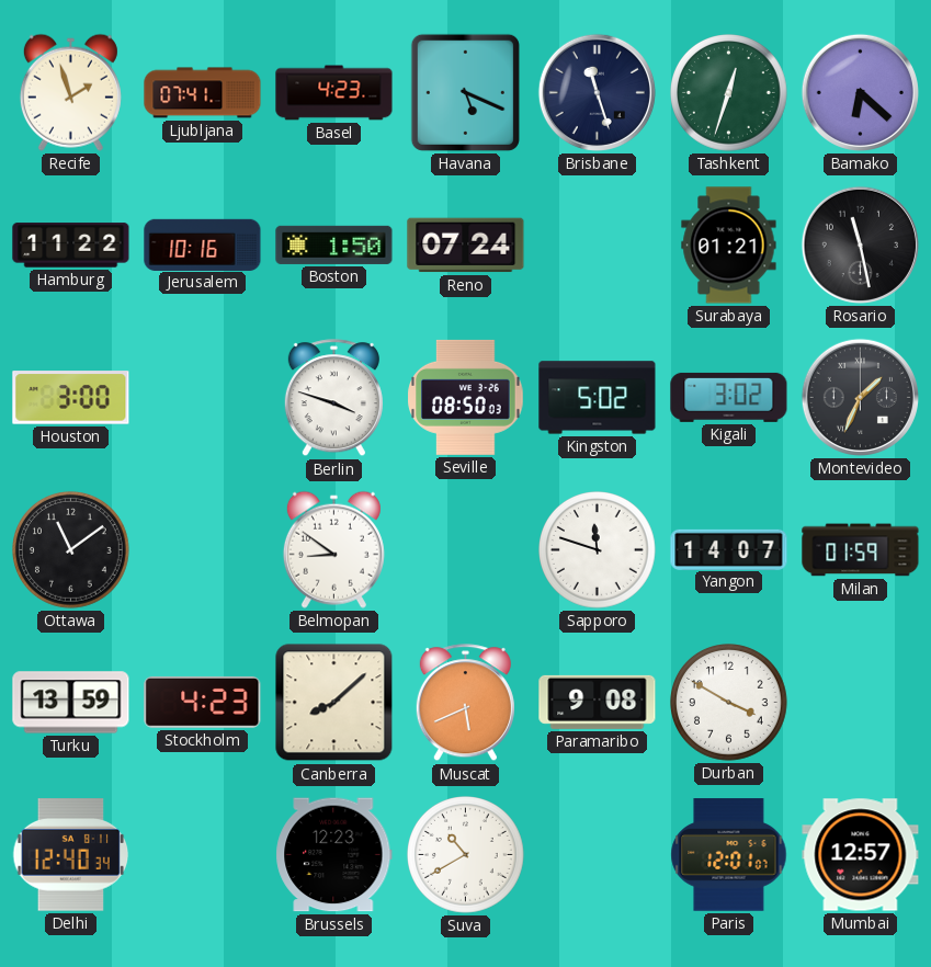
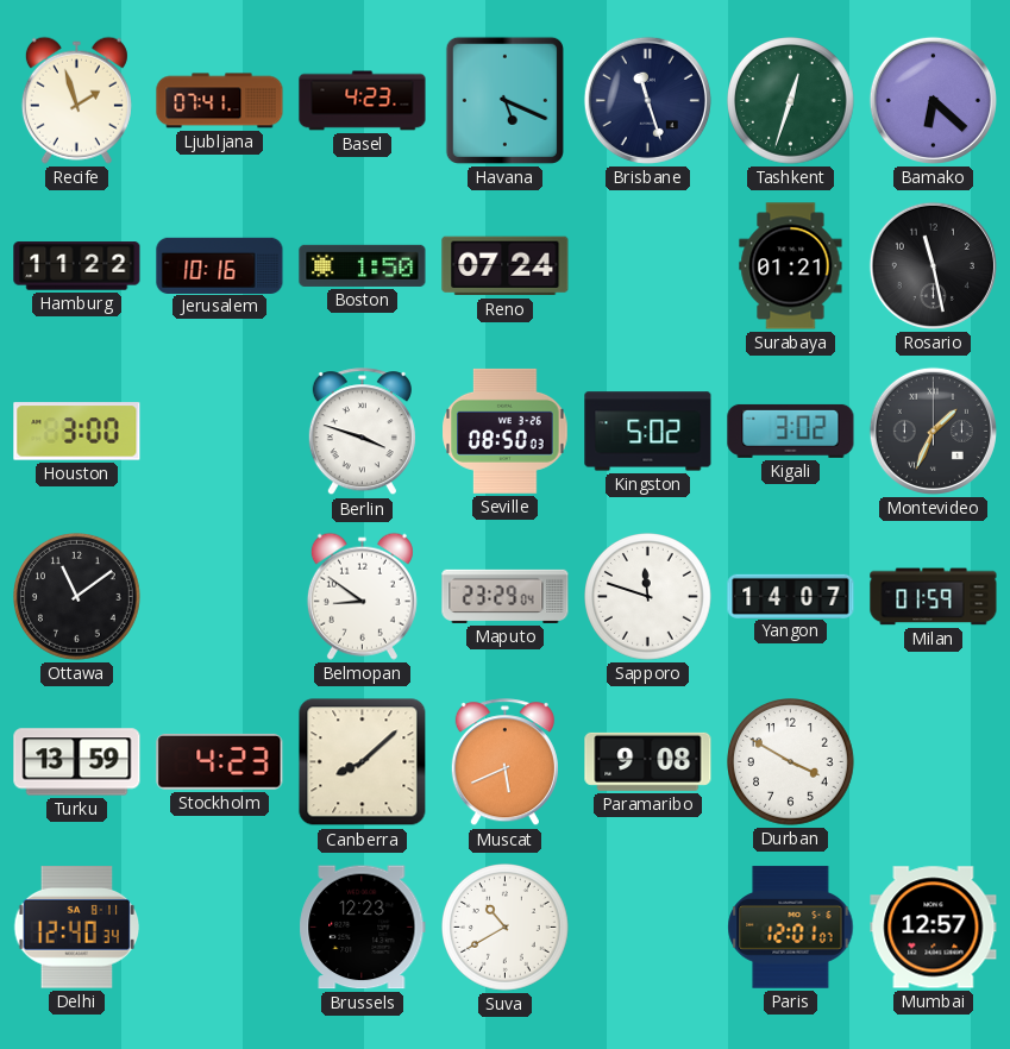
Maputo: none -> 23:29 (506, 596)
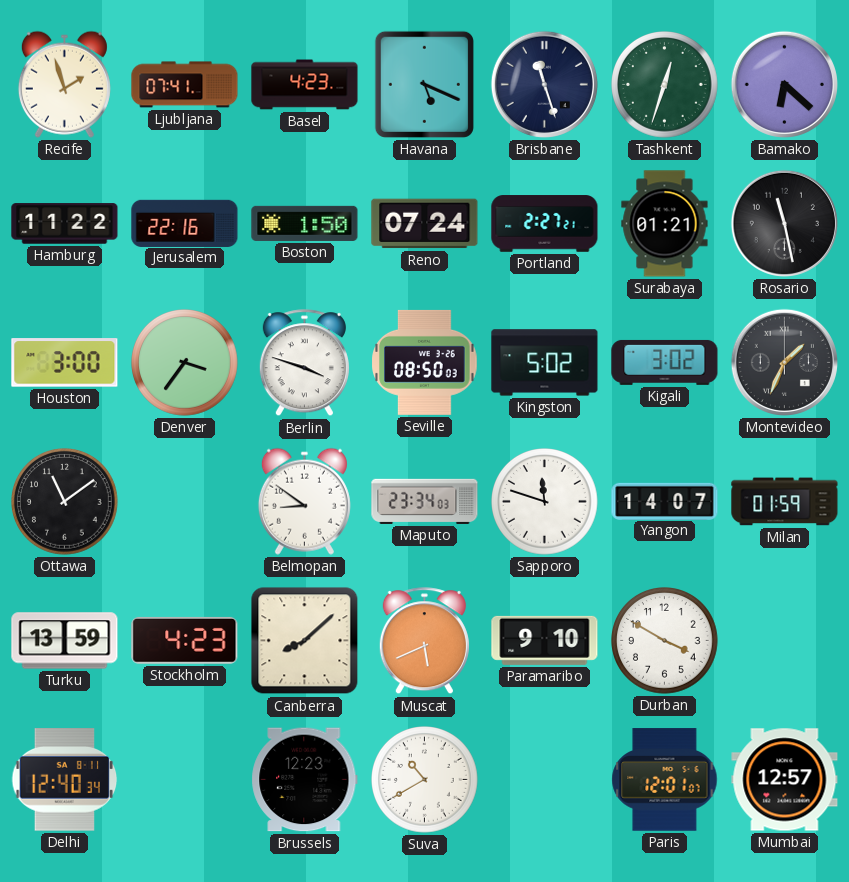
Jerusalem: 10:16 -> 22:16 (185, 223)
Portland: none -> 2:27 (545, 224)
Denver: none -> 3:36 (185, 363)
Maputo: 23:29 -> 23:34 (425, 501)
Paramaribo: 9:08 -> 9:10 (545, 640)
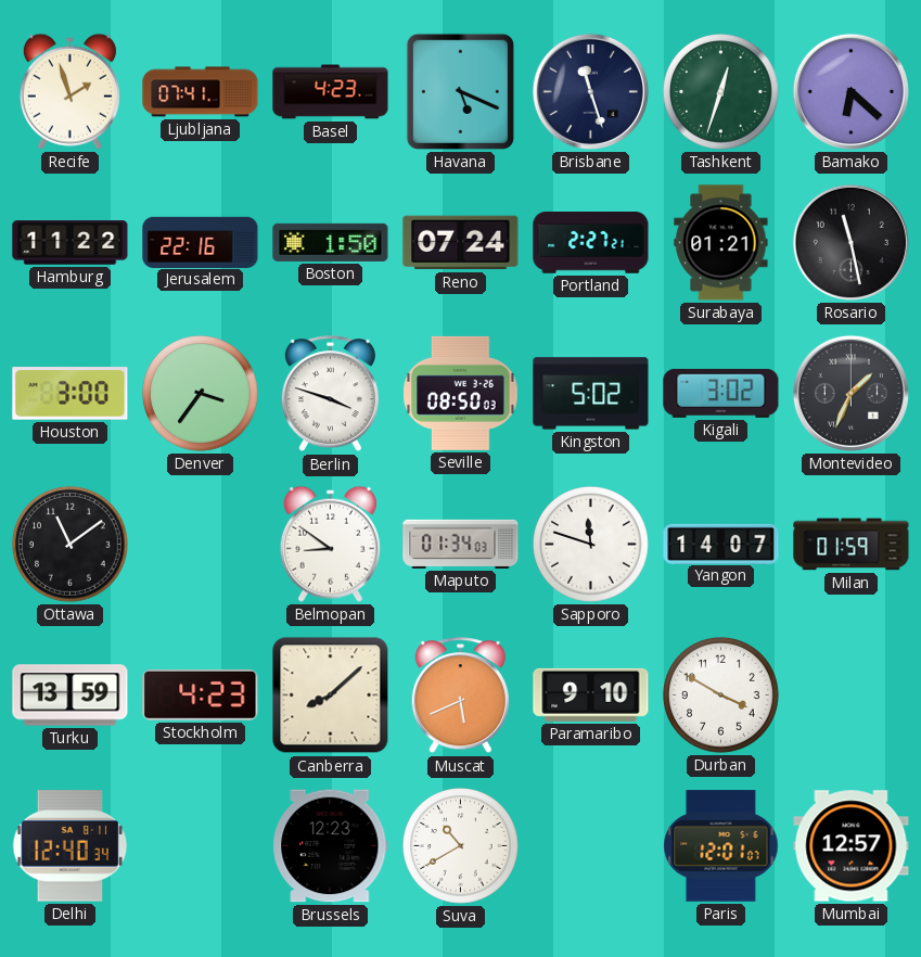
Maputo: 23:34 -> 01:34 (461, 544)
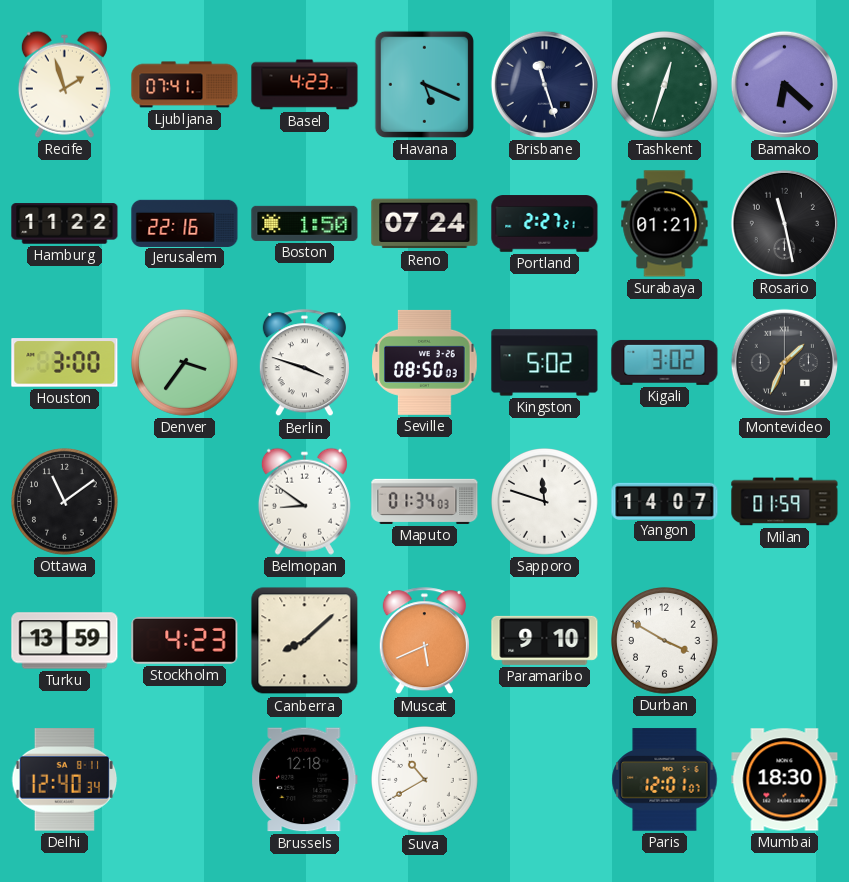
Brussels: 12:23 -> 12:18 (305, 780)
Mumbai: 12:57 -> 18:30 (785, 780)
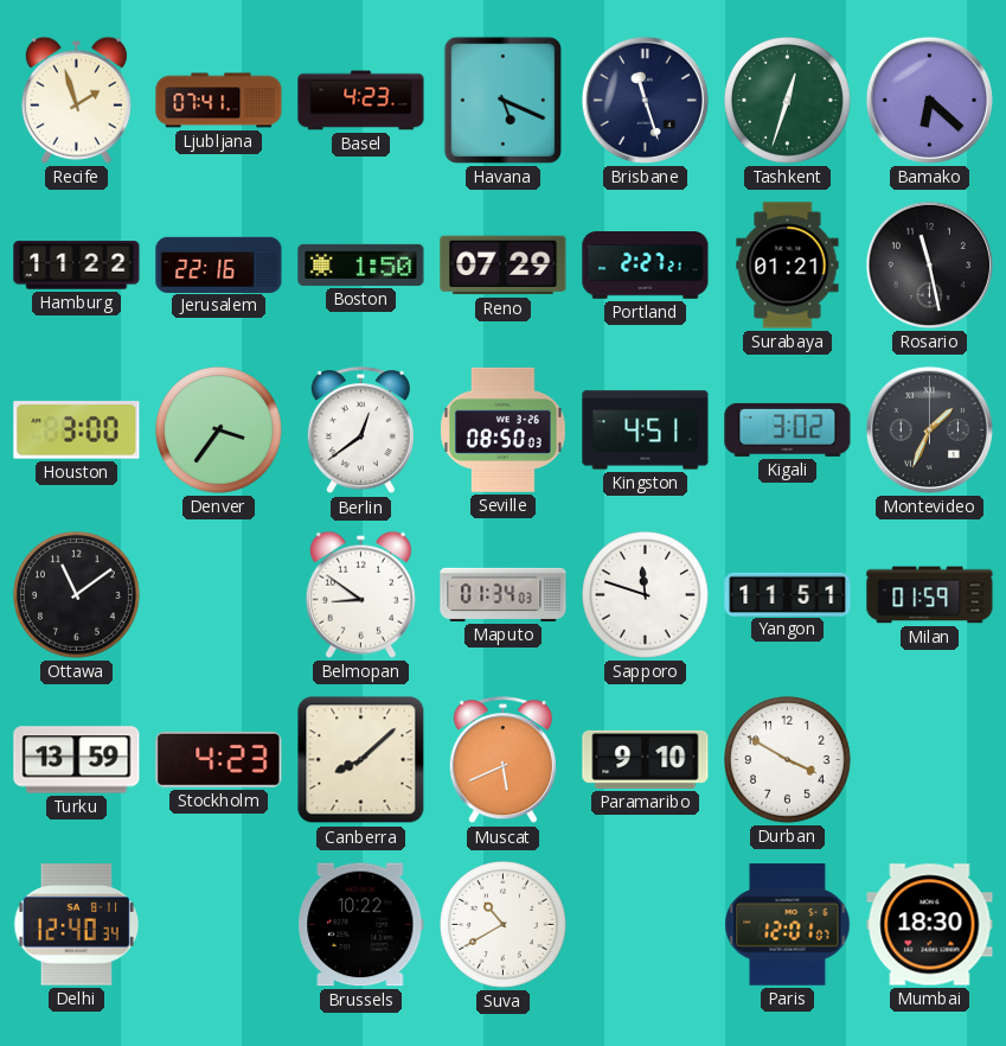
Reno: 07:24 -> 07:29 (504, 266)
Berlin: 3:48 -> 12:39 (360, 430)
Kingston: 5:02 -> 4:51 (646, 430)
Yangon: 14:07 -> 11:51 (788, 594)
Brussels: 12:18 -> 10:22 (361, 925)
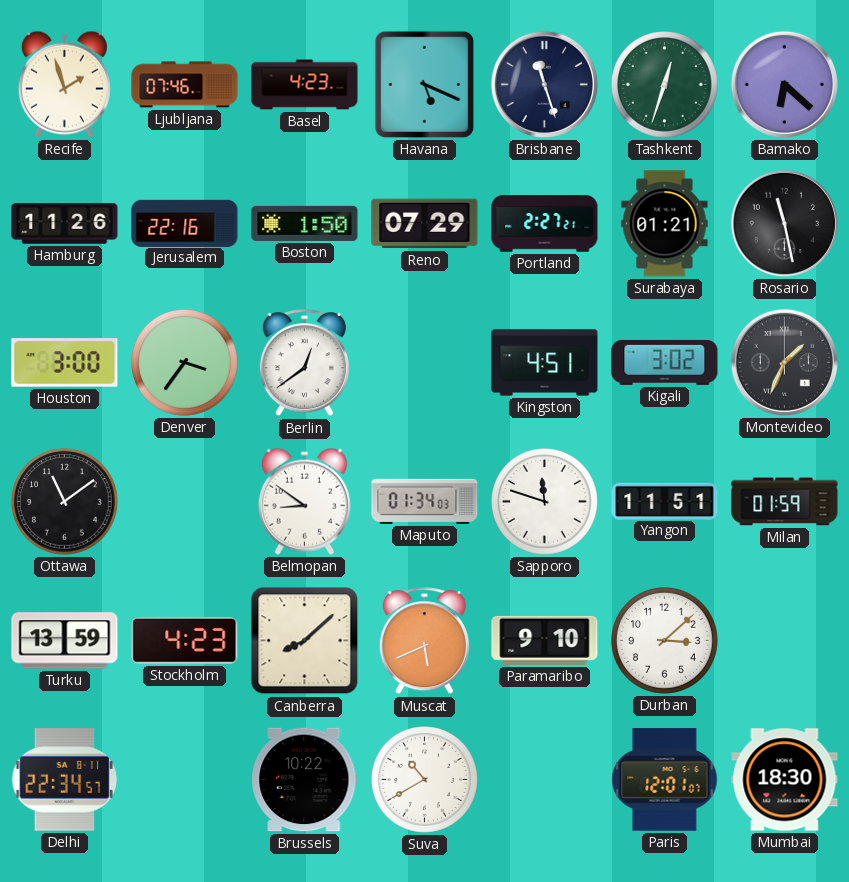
Ljubljana: 07:41 -> 07:46 (185, 85)
Hamburg: 11:22 -> 11:26 (65, 224)
Seville: 08:50 -> none (504, 429)
Durban: 3:50 -> 3:08 (665, 641)
Delhi: 12:40 -> 22:34 (65, 780)
